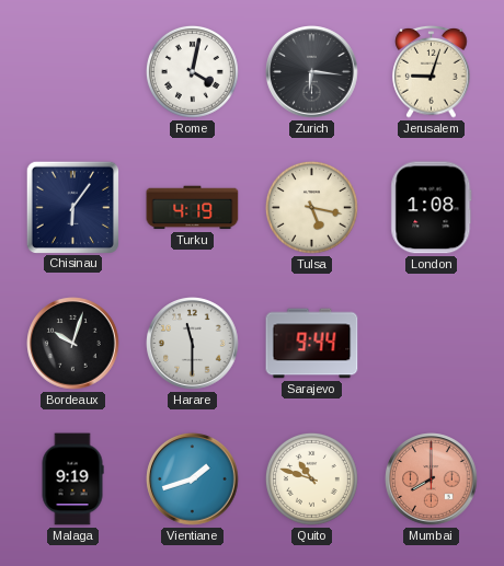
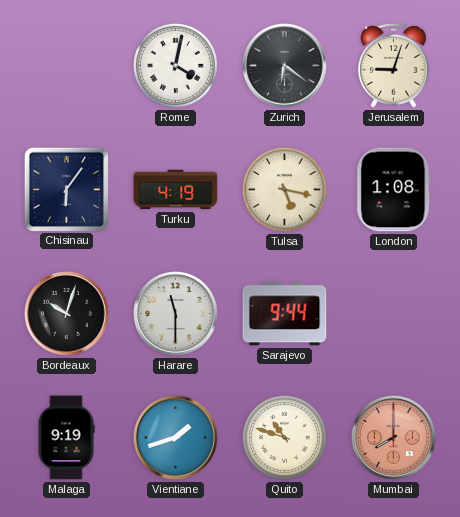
Zurich: 6:16 -> 6:21 (285, 66)
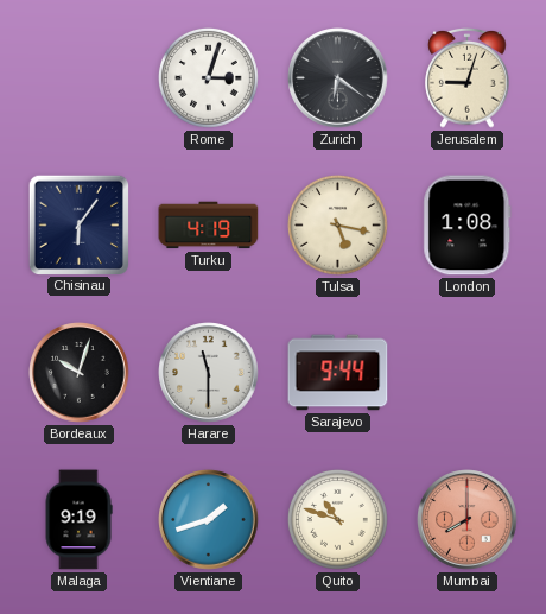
Rome: 4:02 -> 3:03 (208, 77)
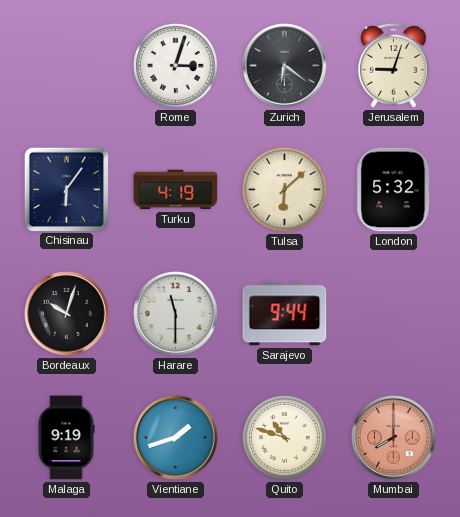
Tulsa: 5:17 -> 6:08 (284, 189)
London: 1:08 -> 5:32 (394, 190)
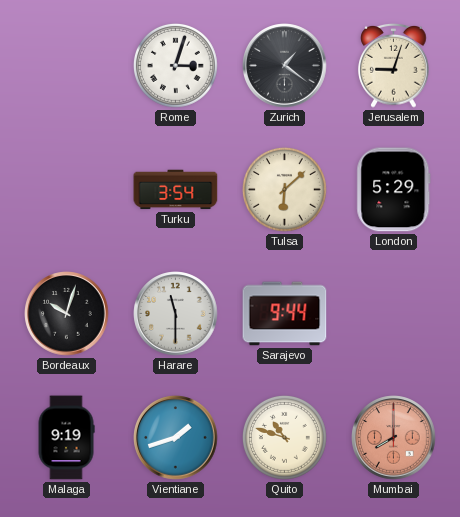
Zurich: 6:21 -> 1:21 (285, 66)
Chisinau: 6:06 -> none (66, 189)
Turku: 4:19 -> 3:54 (176, 190)
London: 5:32 -> 5:29 (394, 190)
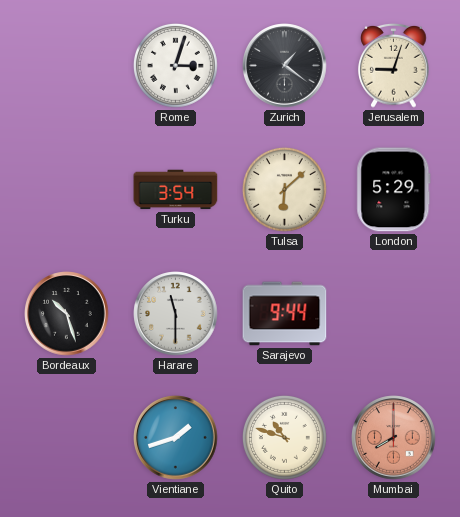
Bordeaux: 10:03 -> 10:27 (67, 314)
Malaga: 9:19 -> none (66, 438)
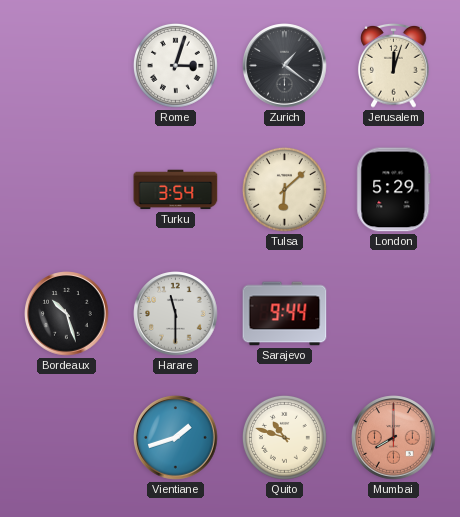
Jerusalem: 9:03 -> 12:03 (394, 66)
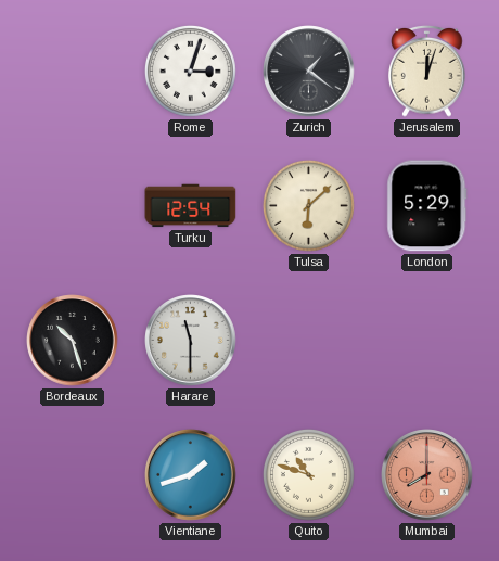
Turku: 3:54 -> 12:54 (191, 206)
Sarajevo: 9:44 -> none (285, 314)
